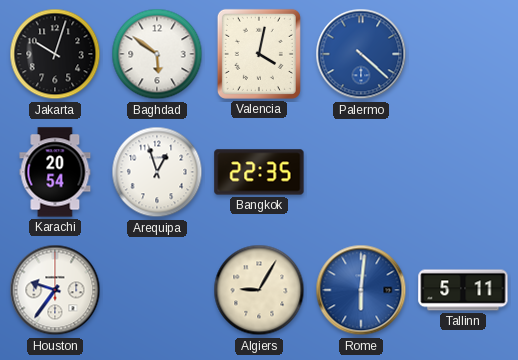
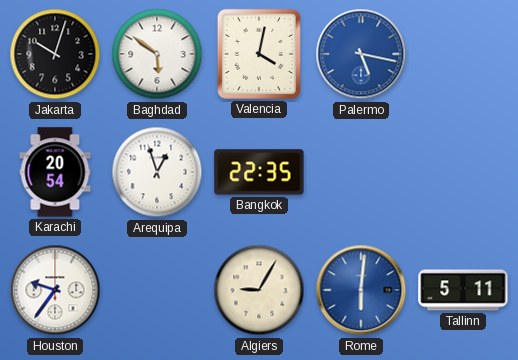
Palermo: 4:22 -> 5:17 (361, 54)
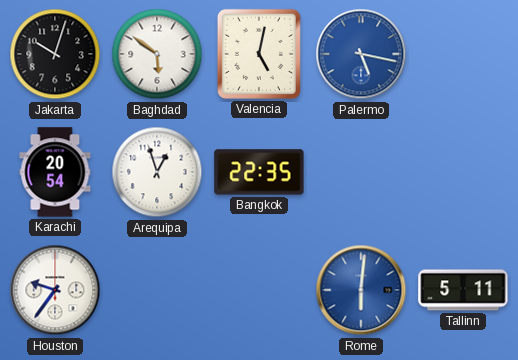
Valencia: 4:02 -> 5:02 (259, 54)
Algiers: 9:05 -> none (259, 290)
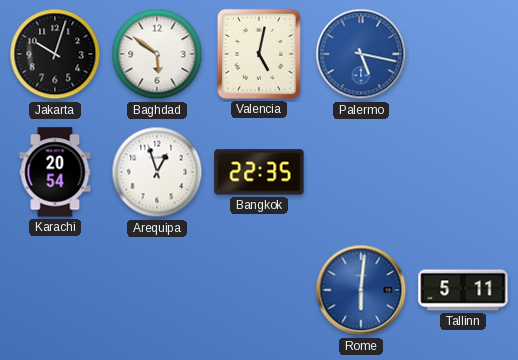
Houston: 9:36 -> none (55, 290)
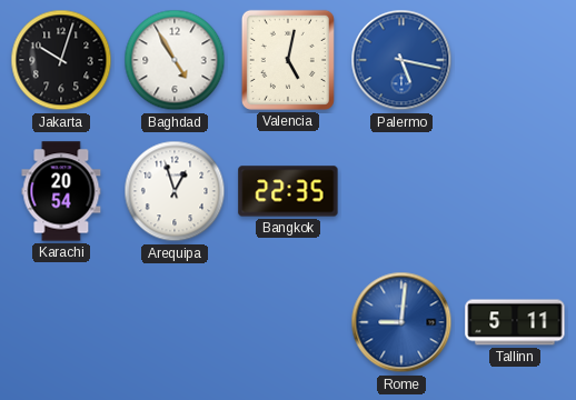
Baghdad: 5:51 -> 4:55 (175, 60)
Rome: 6:01 -> 9:01 (401, 322)
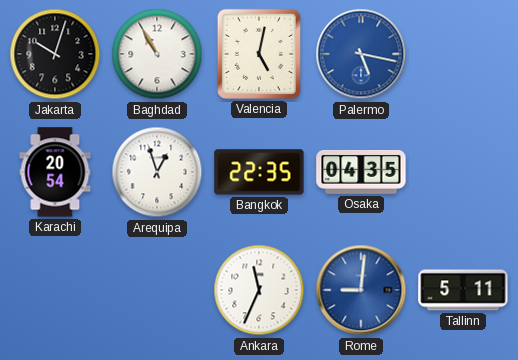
Baghdad: 4:55 -> 10:55 (157, 54)
Osaka: none -> 04:35 (361, 172)
Ankara: none -> 11:34 (259, 290)
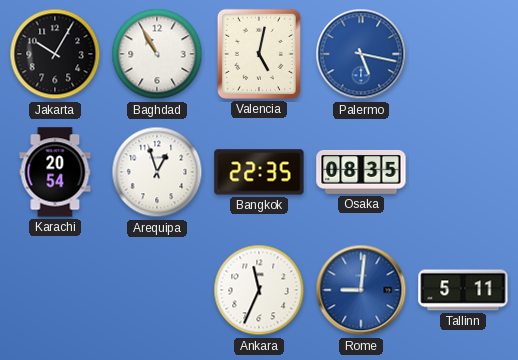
Jakarta: 10:03 -> 10:05 (55, 54)
Osaka: 04:35 -> 08:35 (361, 172)
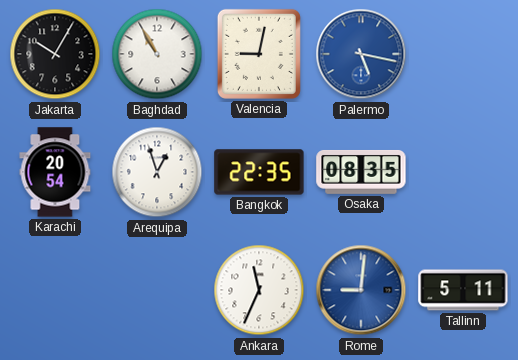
Valencia: 5:02 -> 9:02 (259, 54)
